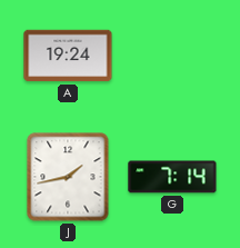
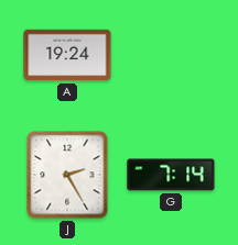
J: 1:43 -> 2:25 (67, 175)
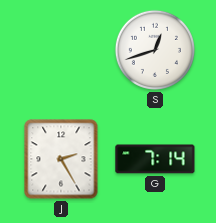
A: 19:24 -> none (67, 55)
S: none -> 12:42 (155, 50)
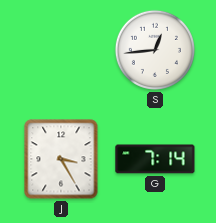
S: 12:42 -> 12:44 (155, 50)
J: 2:25 -> 3:25 (61, 159)
